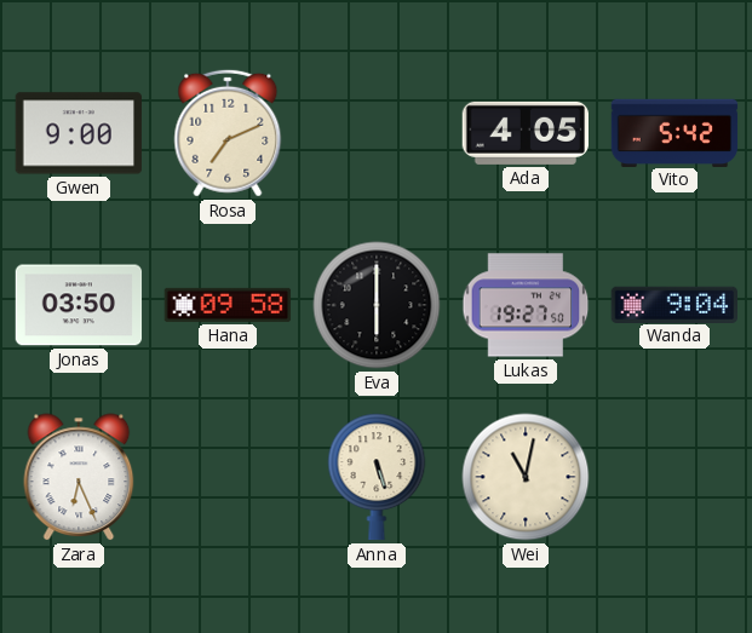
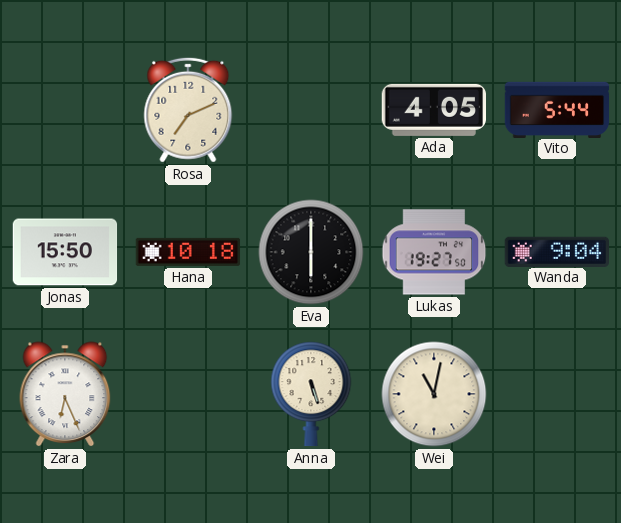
Gwen: 9:00 -> none (78, 133)
Vito: 5:42 -> 5:44 (557, 109)
Jonas: 03:50 -> 15:50 (65, 252)
Hana: 09:58 -> 10:18 (188, 252)
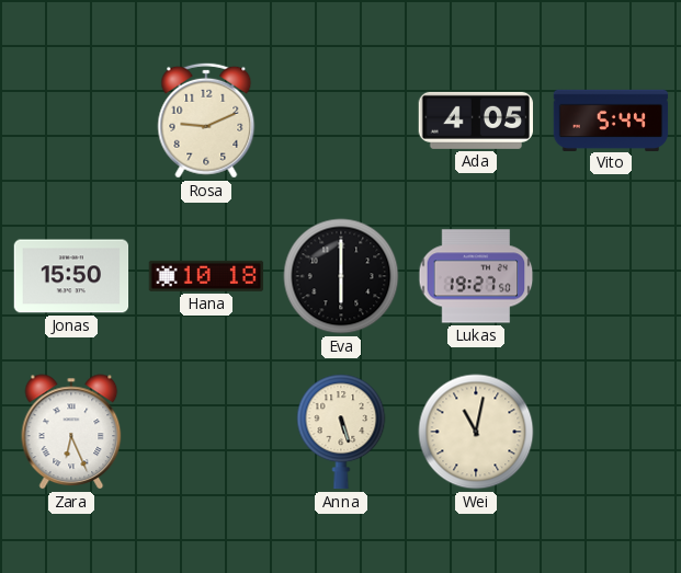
Rosa: 7:11 -> 9:11 (206, 121)
Wanda: 9:04 -> none (556, 251)
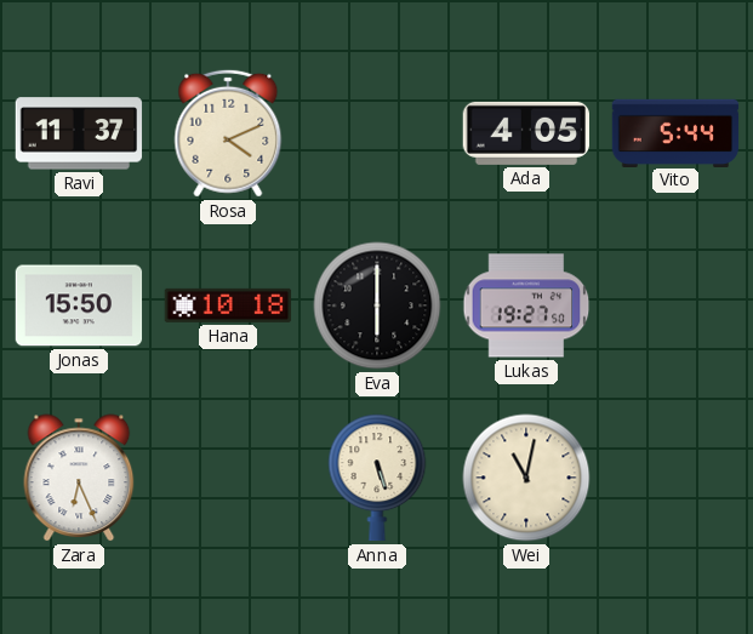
Ravi: none -> 11:37 (79, 133)
Rosa: 9:11 -> 4:11 (228, 133)
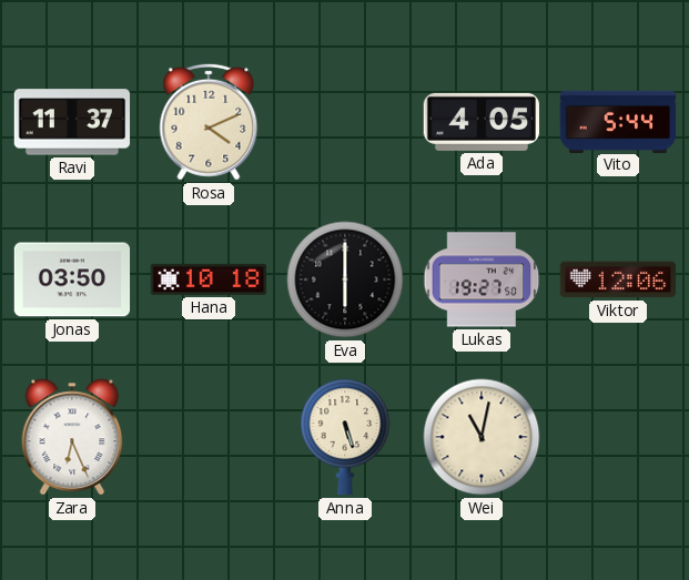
Jonas: 15:50 -> 03:50 (72, 279)
Viktor: none -> 12:06 (618, 279)
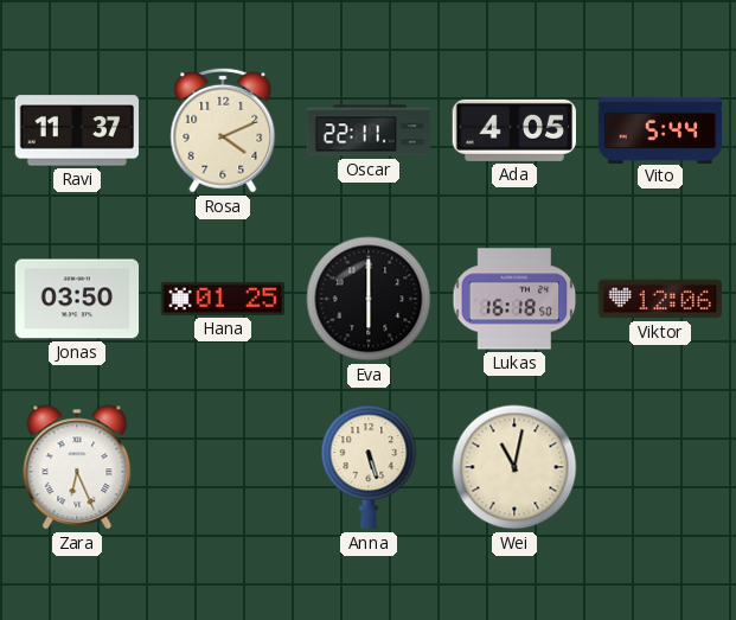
Oscar: none -> 22:11 (369, 130)
Hana: 10:18 -> 01:25 (223, 299)
Lukas: 19:27 -> 16:18 (514, 299)
